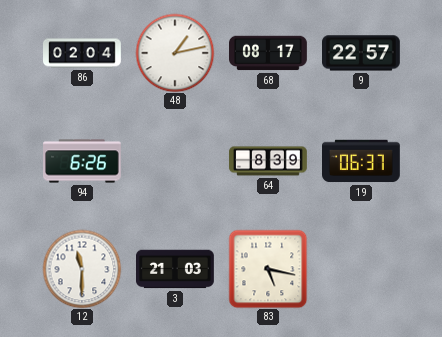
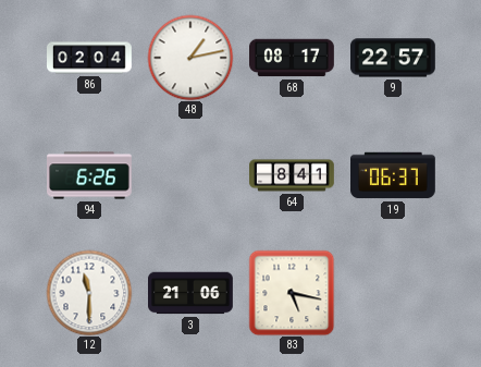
64: 8:39 -> 8:41 (293, 175)
3: 21:03 -> 21:06 (192, 293)
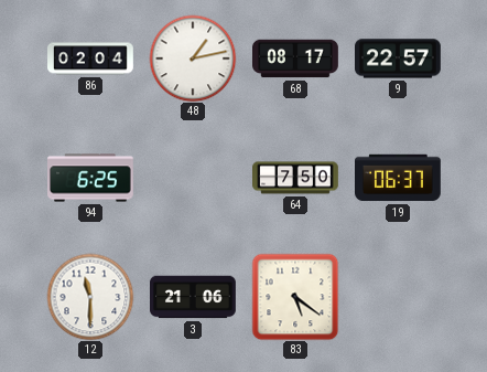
94: 6:26 -> 6:25 (91, 178)
64: 8:41 -> 7:50 (296, 178)
83: 5:17 -> 5:21 (295, 297)
